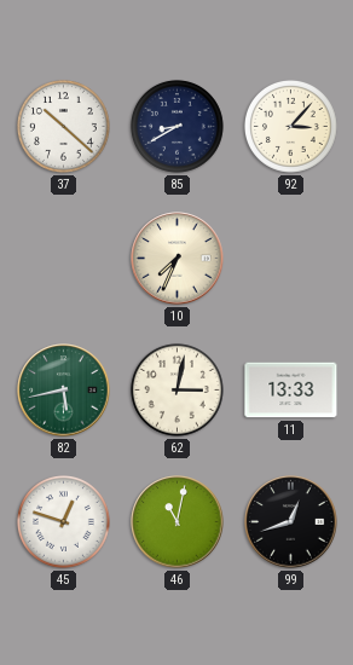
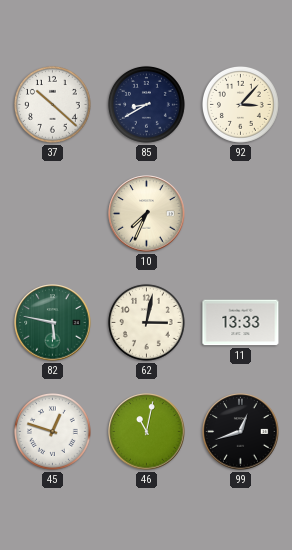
82: 5:43 -> 5:47 (53, 323)
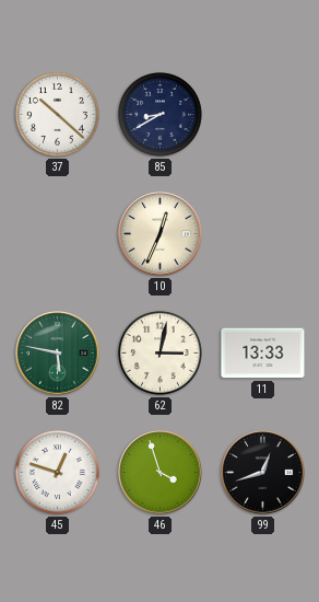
92: 3:07 -> none (240, 104)
10: 7:34 -> 12:34 (161, 234)
46: 11:02 -> 3:57 (161, 473)
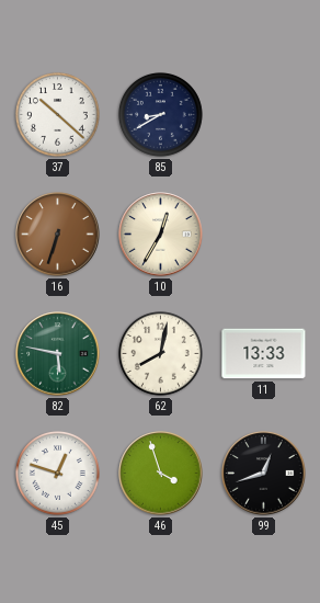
16: none -> 6:33 (58, 235)
10: 12:34 -> 12:35 (161, 235)
62: 3:02 -> 8:02 (160, 353)
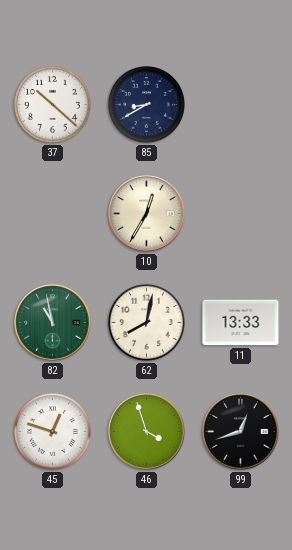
16: 6:33 -> none (58, 235)
82: 5:47 -> 10:58 (53, 323)
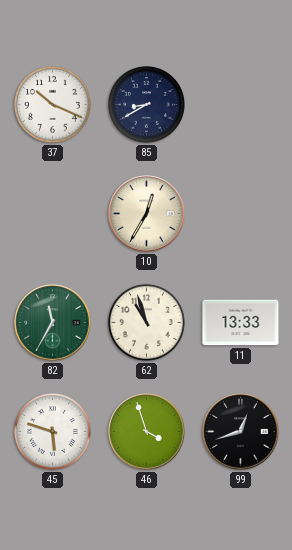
37: 10:22 -> 10:19 (52, 104)
82: 10:58 -> 11:35 (53, 323)
62: 8:02 -> 10:57 (146, 322)
45: 12:48 -> 5:48 (52, 431)
